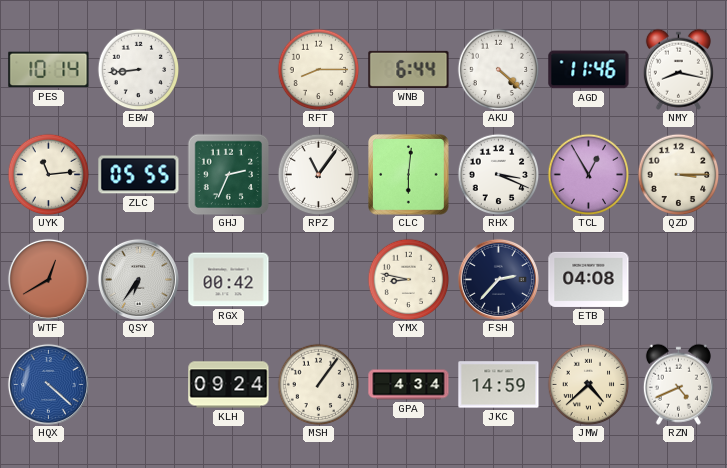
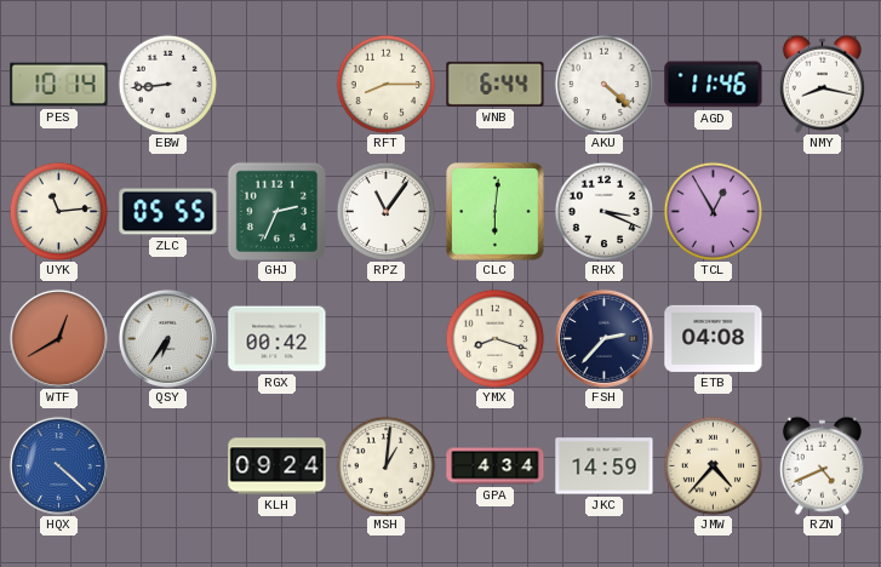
QZD: 3:15 -> none (678, 174)
YMX: 8:47 -> 8:18 (494, 338)
MSH: 1:06 -> 1:01 (385, 465)
JMW: 4:38 -> 4:37 (713, 465)
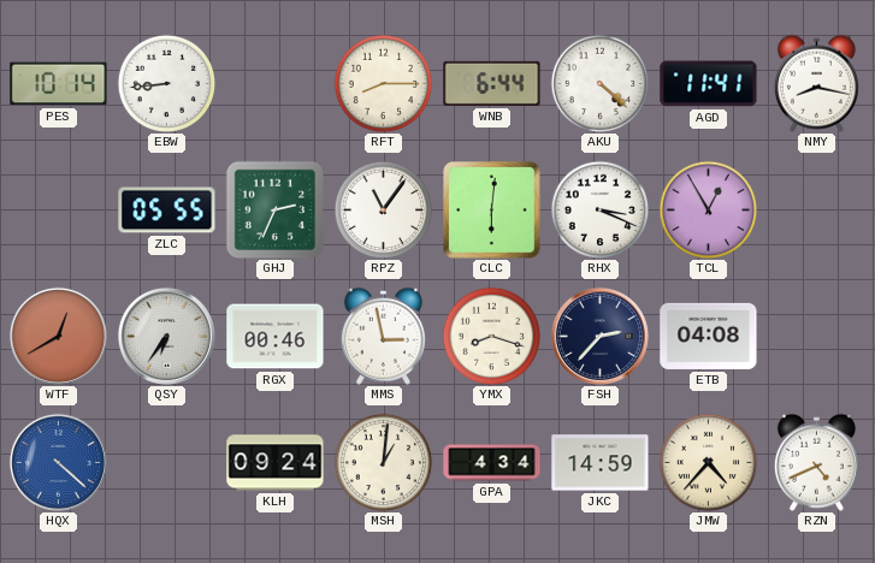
AGD: 11:46 -> 11:41 (709, 84)
UYK: 11:14 -> none (58, 211)
RGX: 00:42 -> 00:46 (276, 337)
MMS: none -> 2:58 (383, 336)
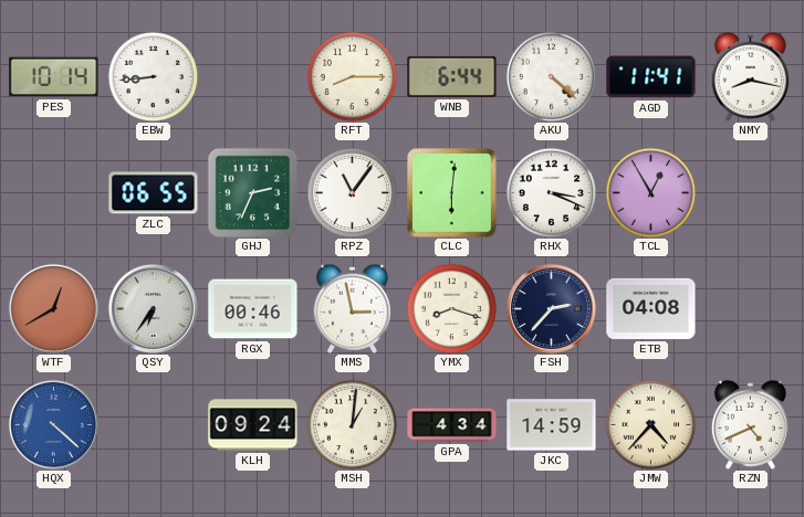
ZLC: 05:55 -> 06:55 (154, 193)
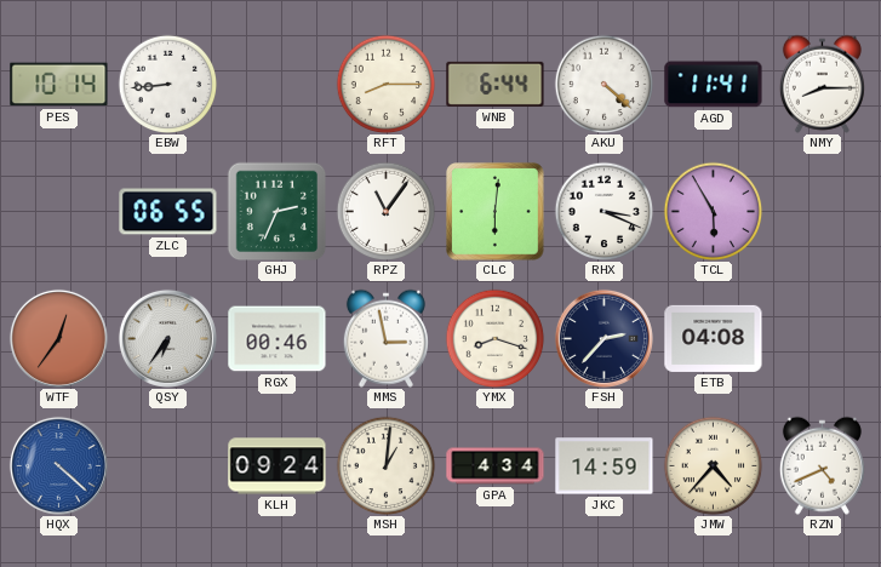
NMY: 8:17 -> 8:15 (822, 84)
TCL: 12:55 -> 5:55 (713, 211)
WTF: 12:40 -> 12:36 (58, 338)
